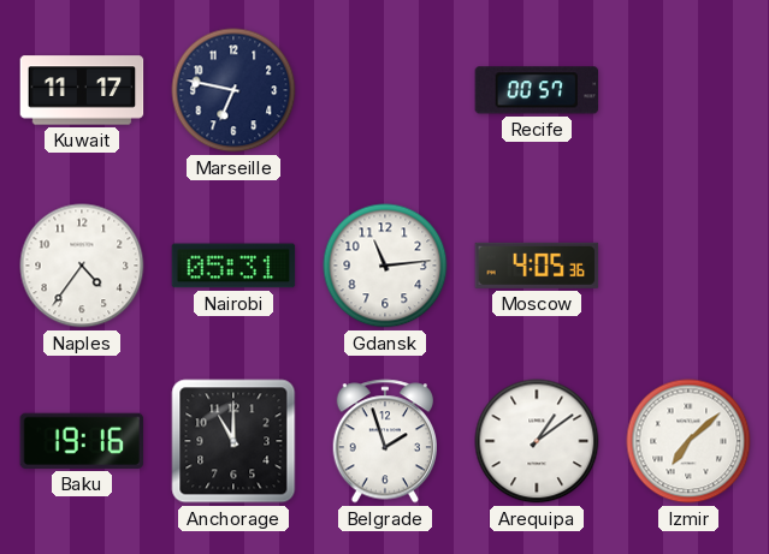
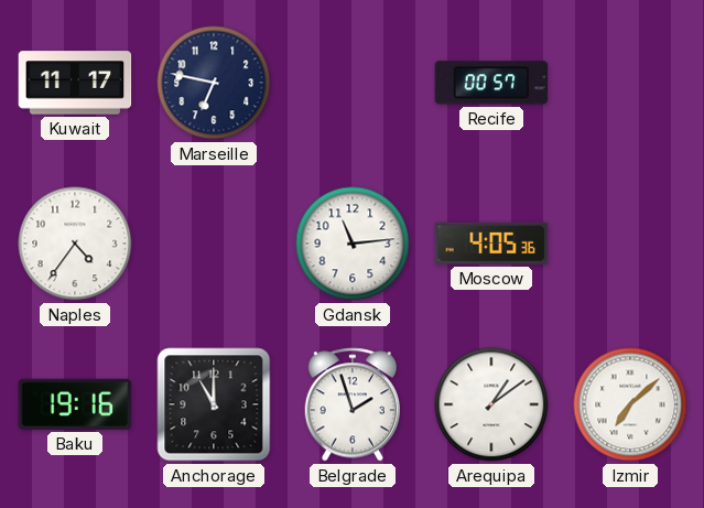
Nairobi: 05:31 -> none (233, 266)
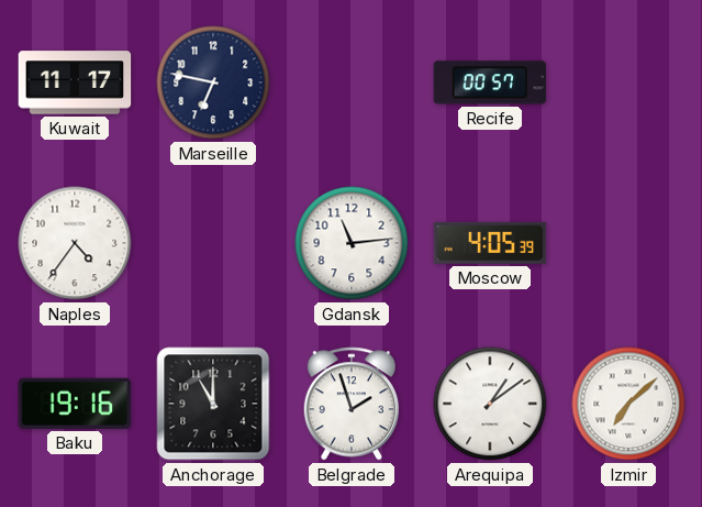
Moscow: 4:05:36 -> 4:05:39 (490, 243)
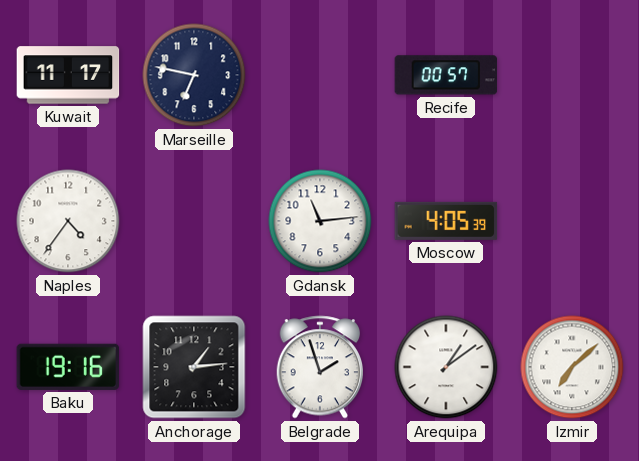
Anchorage: 11:00 -> 1:14 (194, 367)
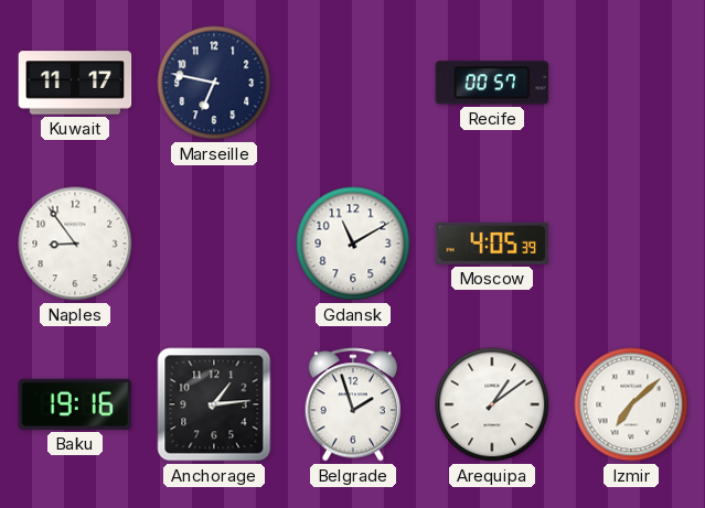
Naples: 4:36 -> 8:54 (75, 244)
Gdansk: 11:14 -> 11:10 (353, 244)
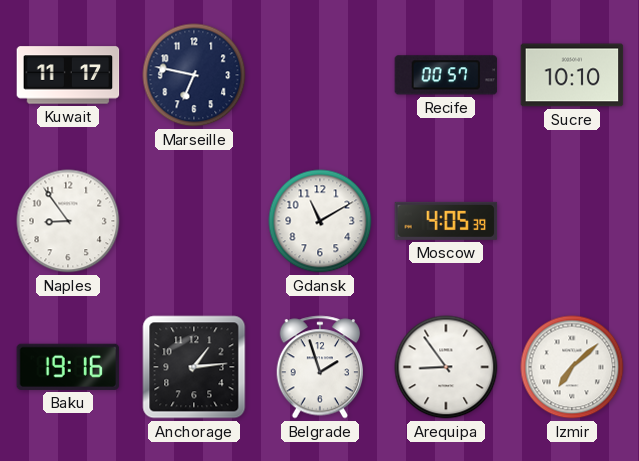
Sucre: none -> 10:10 (572, 75)
Arequipa: 1:09 -> 8:54 (446, 367)
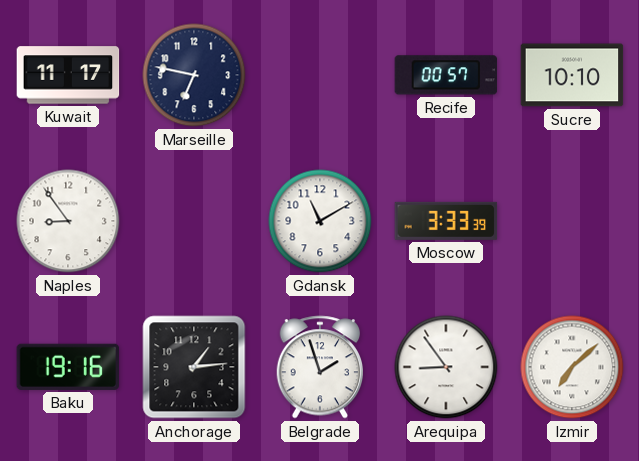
Moscow: 4:05 -> 3:33 (446, 221)
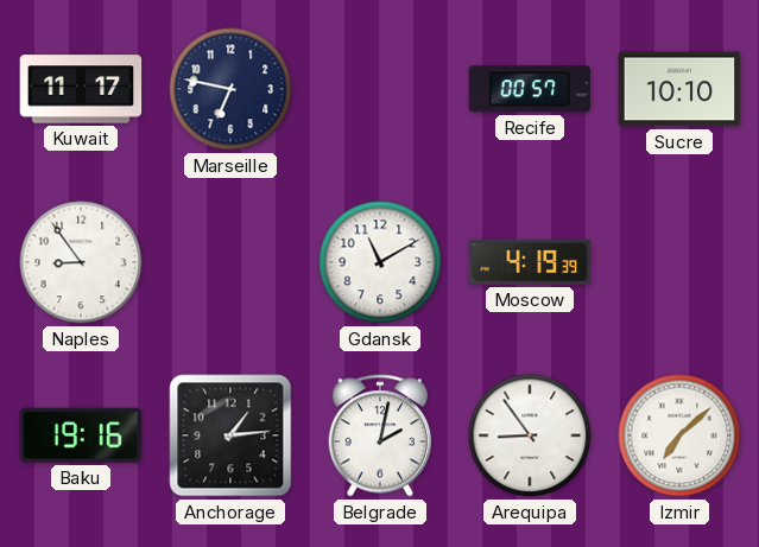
Moscow: 3:33 -> 4:19 (530, 262)
Belgrade: 1:57 -> 2:02 (379, 435)
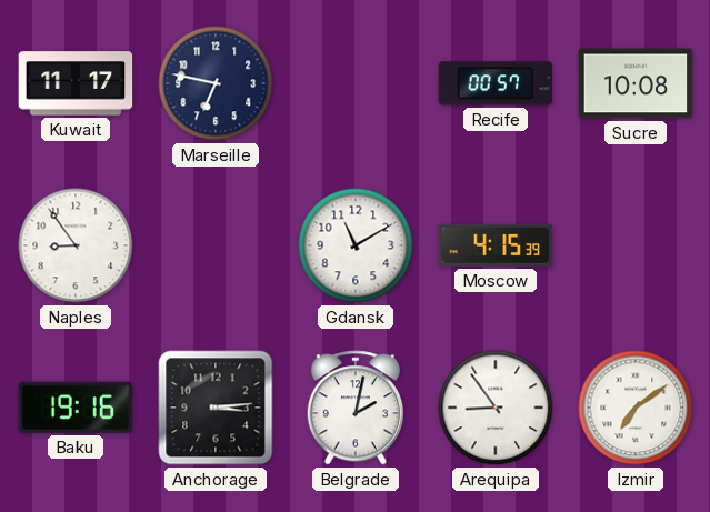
Sucre: 10:10 -> 10:08 (636, 83)
Moscow: 4:19 -> 4:15 (496, 245)
Anchorage: 1:14 -> 3:14 (216, 408)
Izmir: 7:08 -> 7:09 (636, 408)
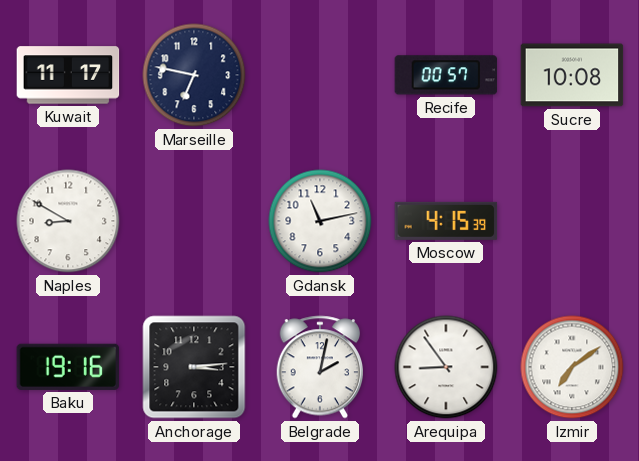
Naples: 8:54 -> 8:50 (68, 221)
Gdansk: 11:10 -> 11:13 (320, 221)
